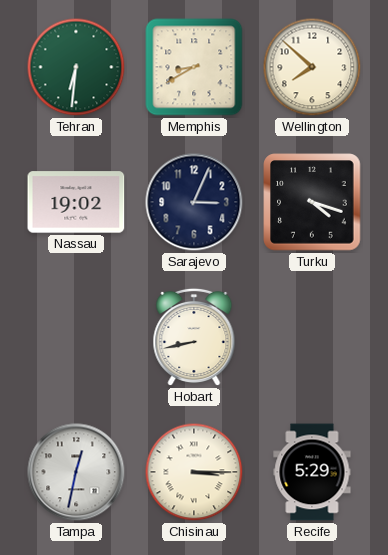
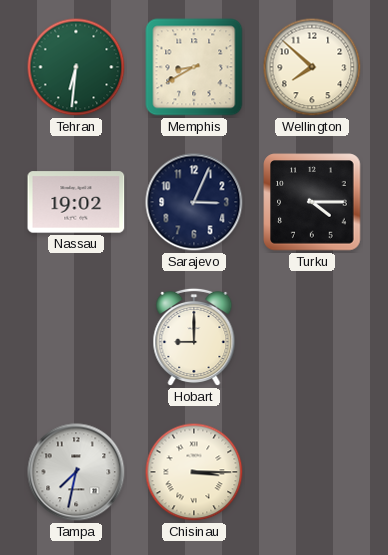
Turku: 4:18 -> 4:15 (312, 202)
Hobart: 8:43 -> 9:00 (194, 337)
Tampa: 12:32 -> 7:32 (76, 472)
Recife: 5:29 -> none (312, 472)
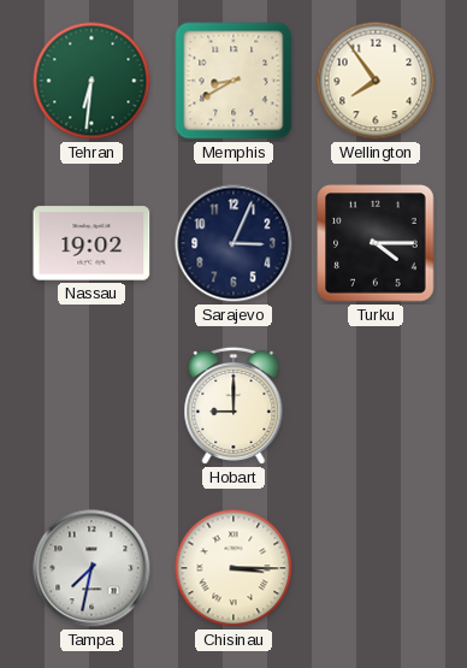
Wellington: 7:52 -> 7:54 (376, 81)
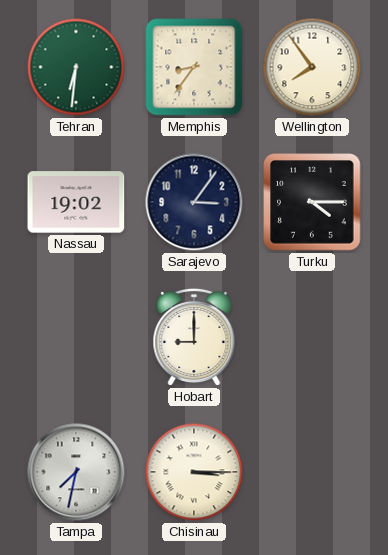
Memphis: 8:40 -> 8:36 (194, 67)
Sarajevo: 3:04 -> 3:06 (194, 202)
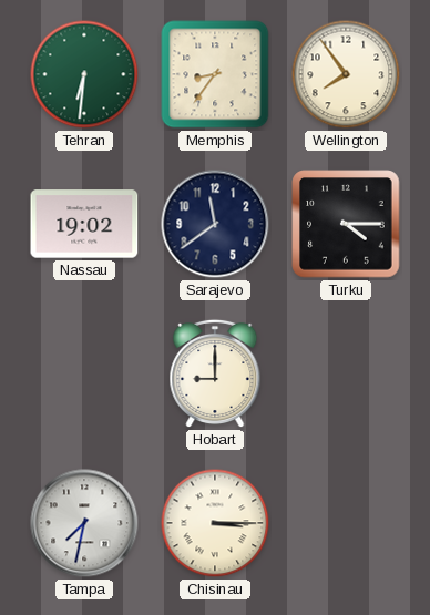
Sarajevo: 3:06 -> 11:39 (215, 224)
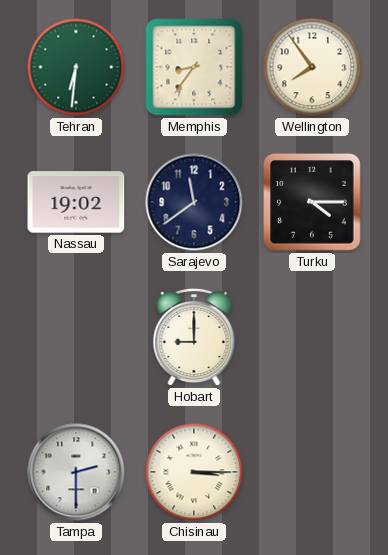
Tampa: 7:32 -> 2:30 (76, 472)
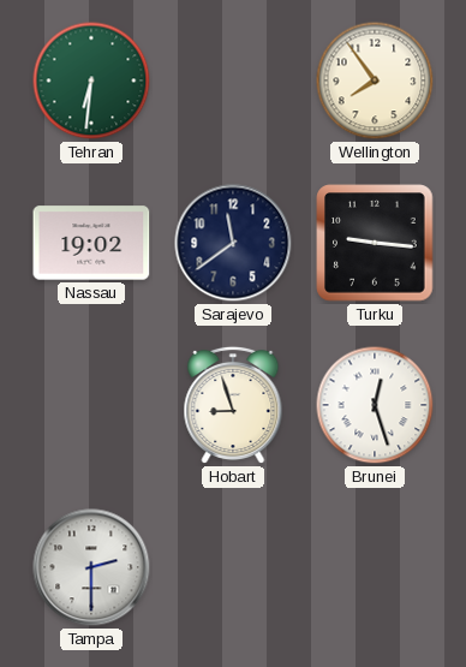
Memphis: 8:36 -> none (194, 67)
Turku: 4:15 -> 9:16 (375, 243)
Hobart: 9:00 -> 8:57 (233, 405)
Brunei: none -> 12:27 (375, 405)
Chisinau: 3:15 -> none (194, 472)
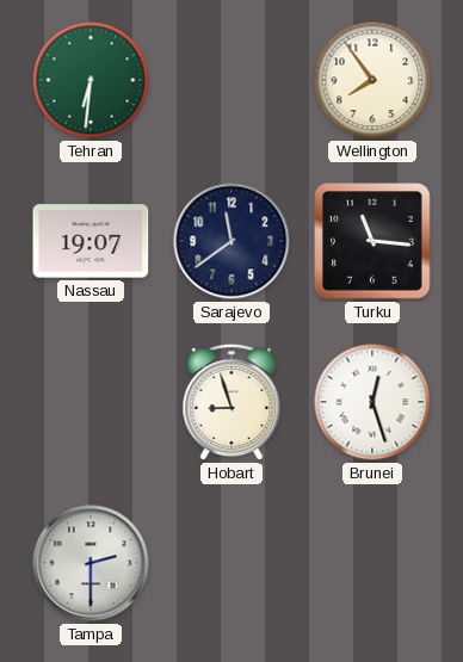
Nassau: 19:02 -> 19:07 (91, 241)
Turku: 9:16 -> 11:16 (372, 241)
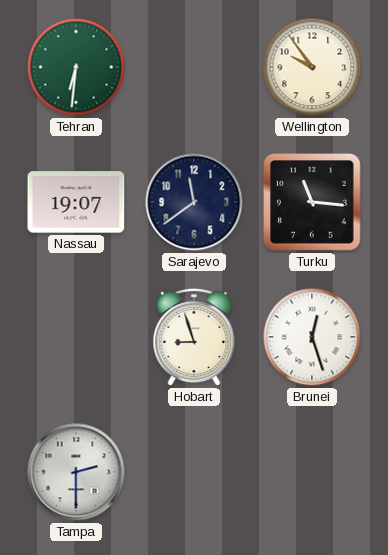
Wellington: 7:54 -> 9:54 (312, 67)
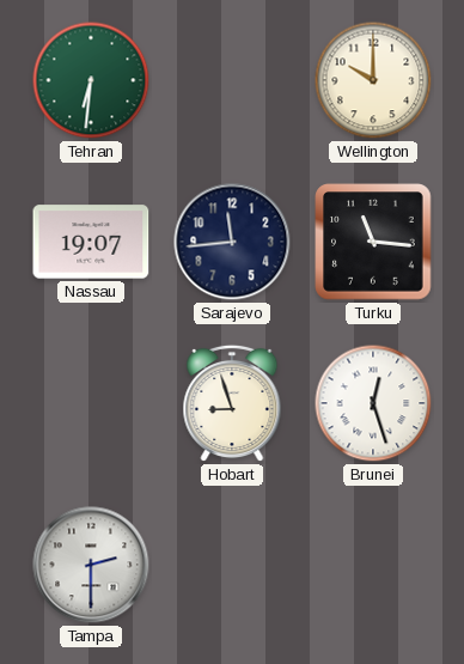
Wellington: 9:54 -> 10:00 (373, 80)
Sarajevo: 11:39 -> 11:44 (232, 242)
